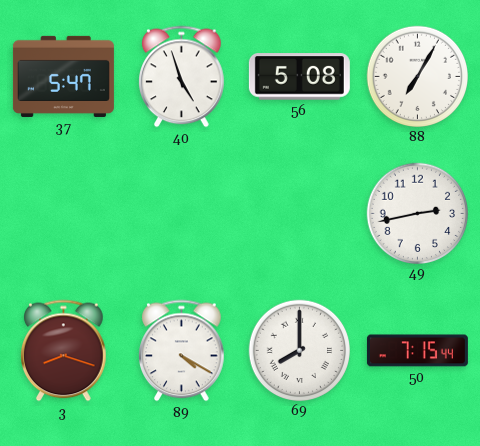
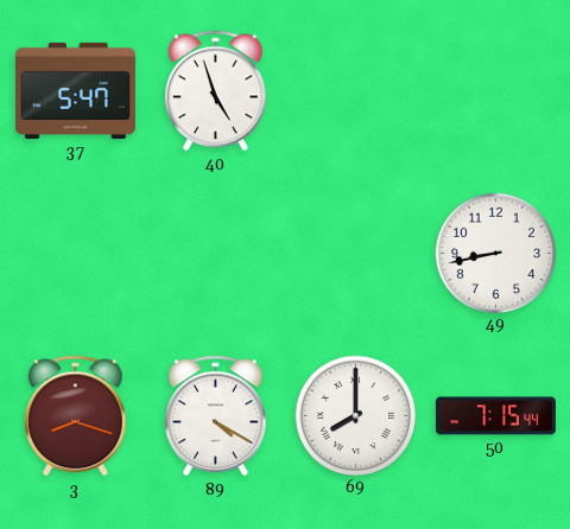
56: 5:08 -> none (299, 77)
88: 7:05 -> none (417, 76)
49: 2:43 -> 8:43 (495, 253)
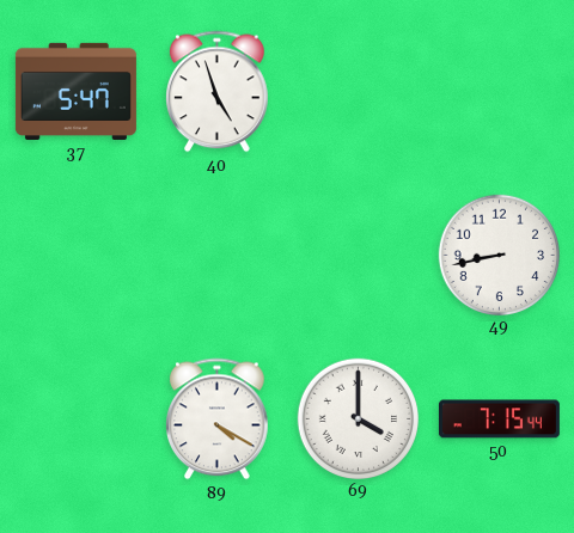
3: 8:18 -> none (76, 416)
69: 8:00 -> 4:00 (358, 418)
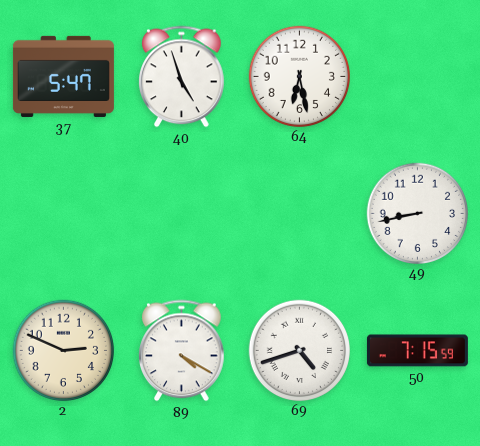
64: none -> 6:28 (299, 76)
2: none -> 2:49 (63, 350)
69: 4:00 -> 4:42 (299, 350)
50: 7:15:44 -> 7:15:59 (417, 351)
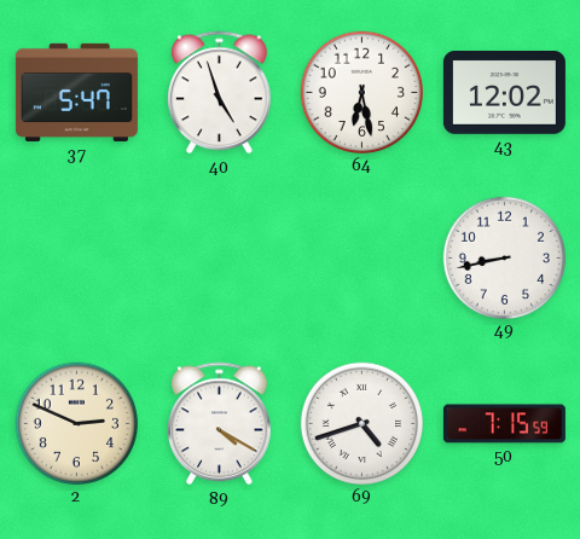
43: none -> 12:02 (504, 93)
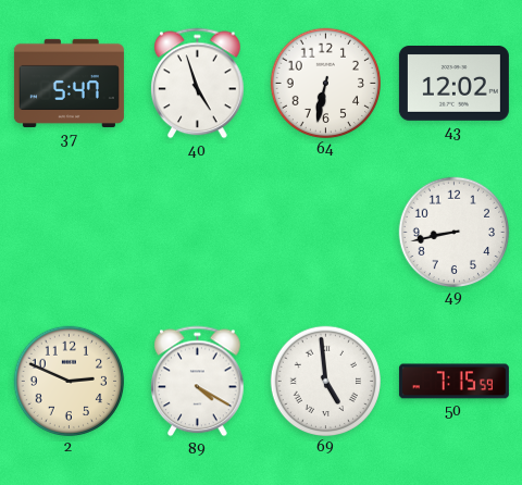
64: 6:28 -> 6:32 (325, 83)
69: 4:42 -> 4:59 (325, 381)
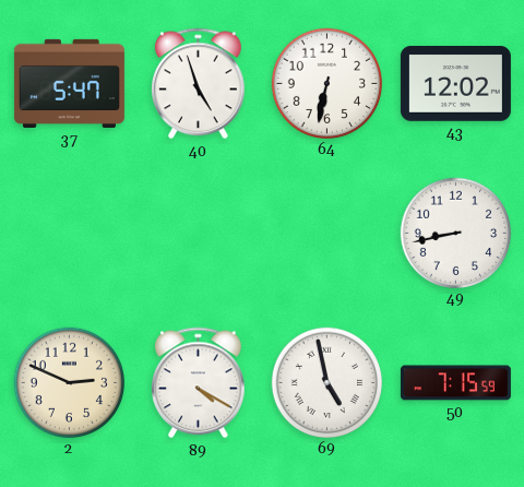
69: 4:59 -> 4:58 (326, 382)
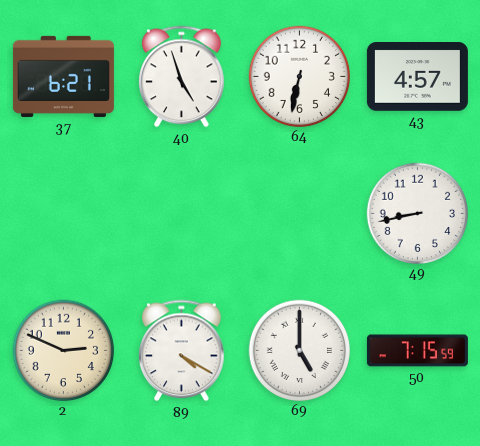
37: 5:47 -> 6:21 (63, 76)
43: 12:02 -> 4:57 (417, 77)
69: 4:58 -> 5:00 (299, 350)
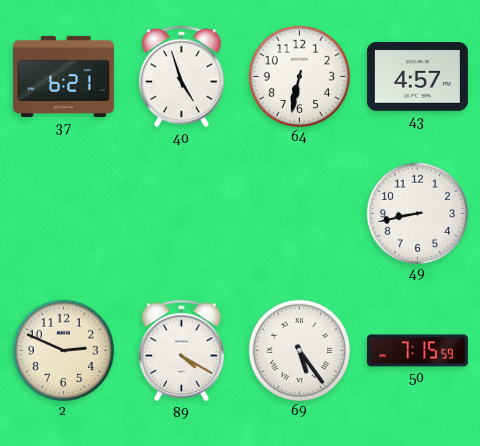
69: 5:00 -> 5:24 (299, 350)
